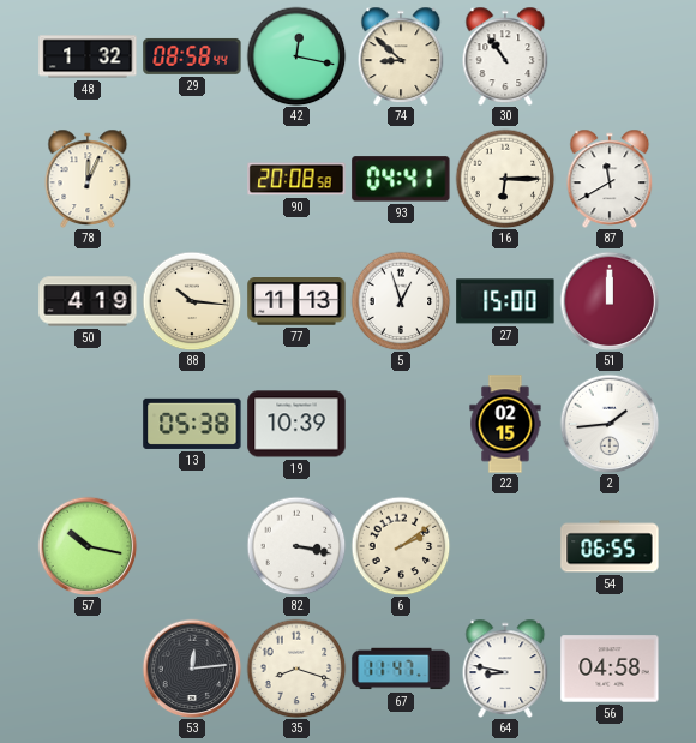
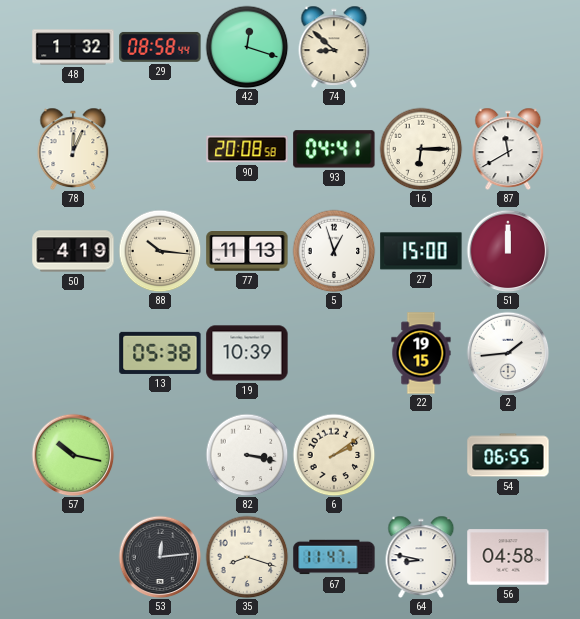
42: 12:17 -> 12:18 (247, 47)
30: 10:54 -> none (505, 55)
22: 02:15 -> 19:15 (421, 353)
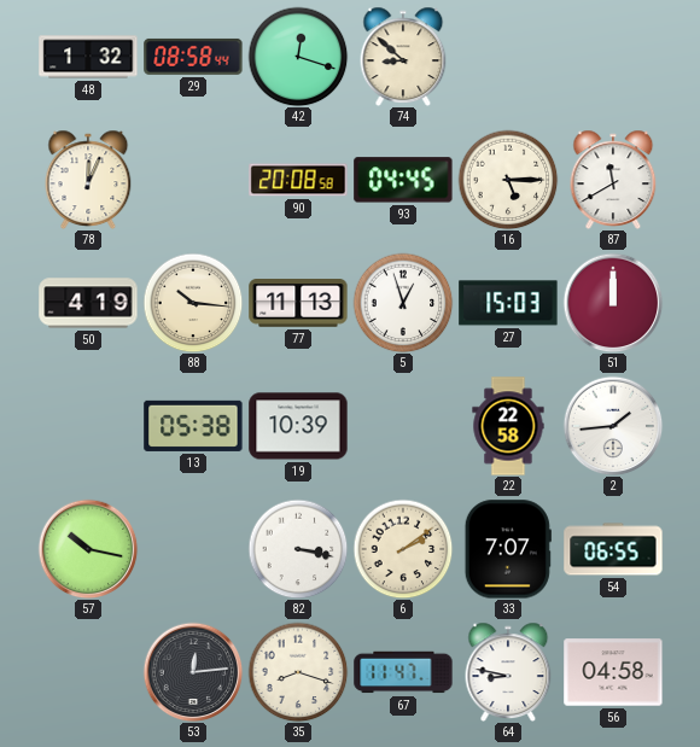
93: 04:41 -> 04:45 (403, 180)
16: 6:15 -> 5:15 (508, 180)
27: 15:00 -> 15:03 (508, 303)
22: 19:15 -> 22:58 (508, 426)
33: none -> 7:07 (508, 549)
